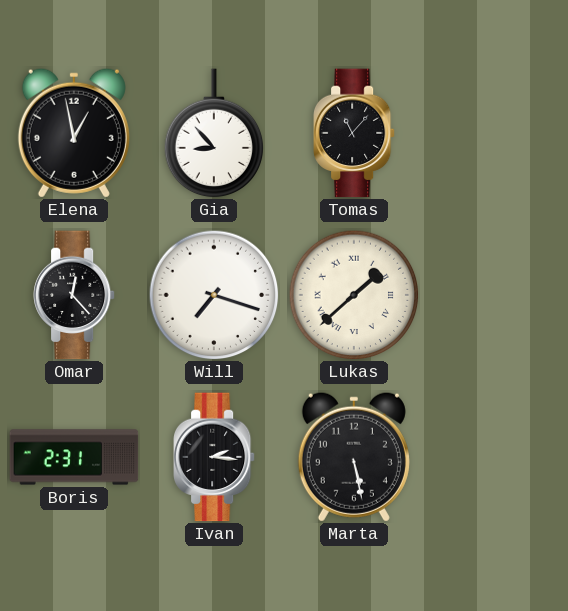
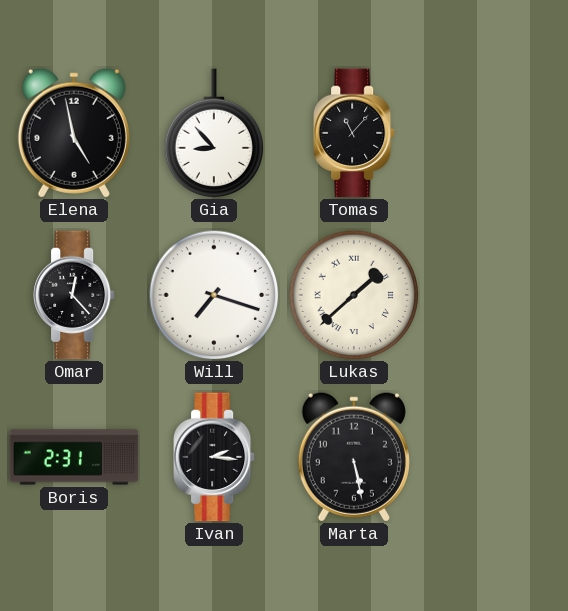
Elena: 12:58 -> 4:58 (74, 133)
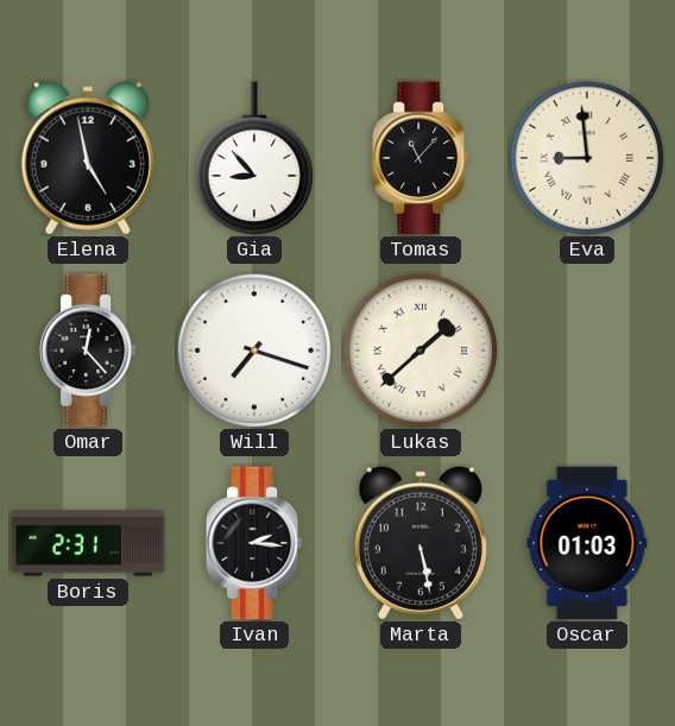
Eva: none -> 8:59 (587, 158)
Oscar: none -> 01:03 (587, 543)
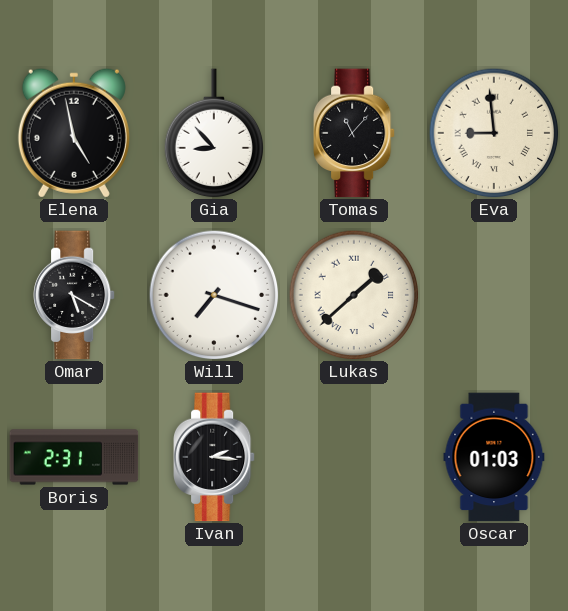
Omar: 12:23 -> 5:20 (74, 295)
Marta: 5:28 -> none (421, 543)
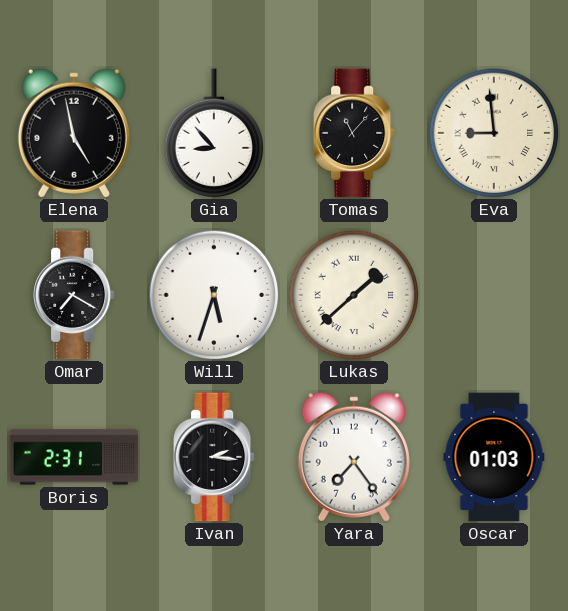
Omar: 5:20 -> 7:20 (74, 295)
Will: 7:18 -> 5:33 (214, 295)
Yara: none -> 7:24 (354, 457)
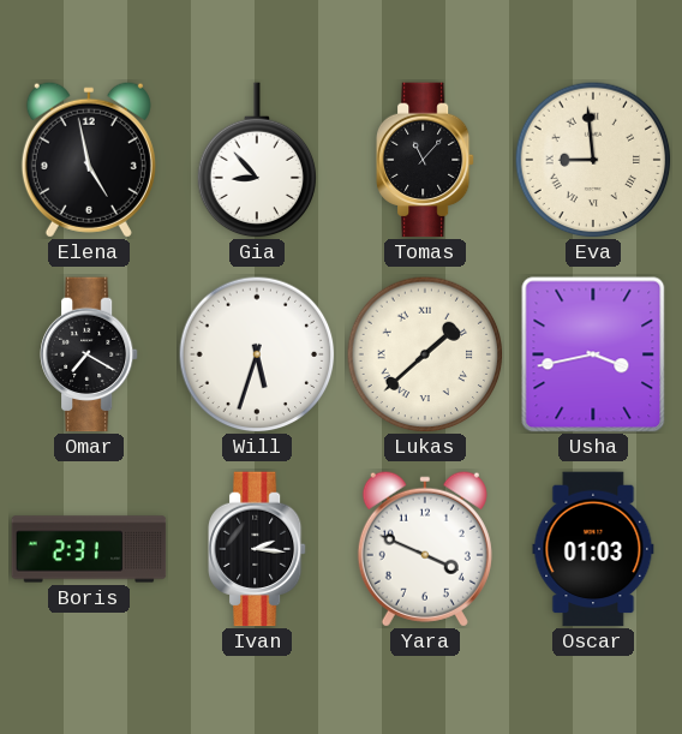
Usha: none -> 3:43 (593, 354)
Yara: 7:24 -> 3:49 (425, 549)
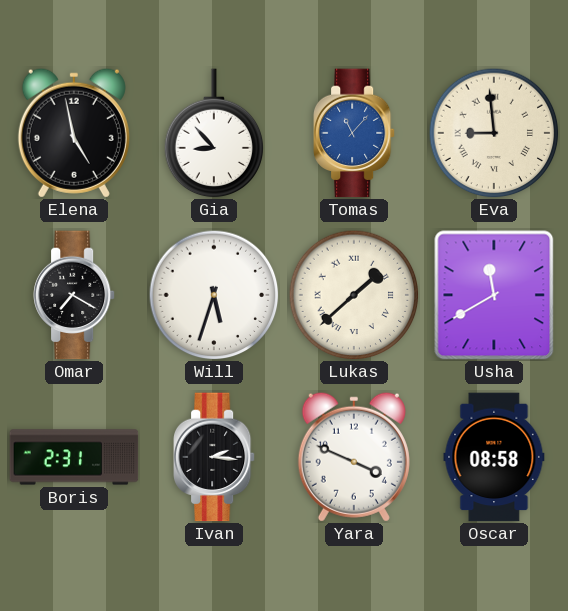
Tomas dial: black -> blue (354, 133)
Usha: 3:43 -> 11:40 (494, 295)
Oscar: 01:03 -> 08:58 (494, 457)
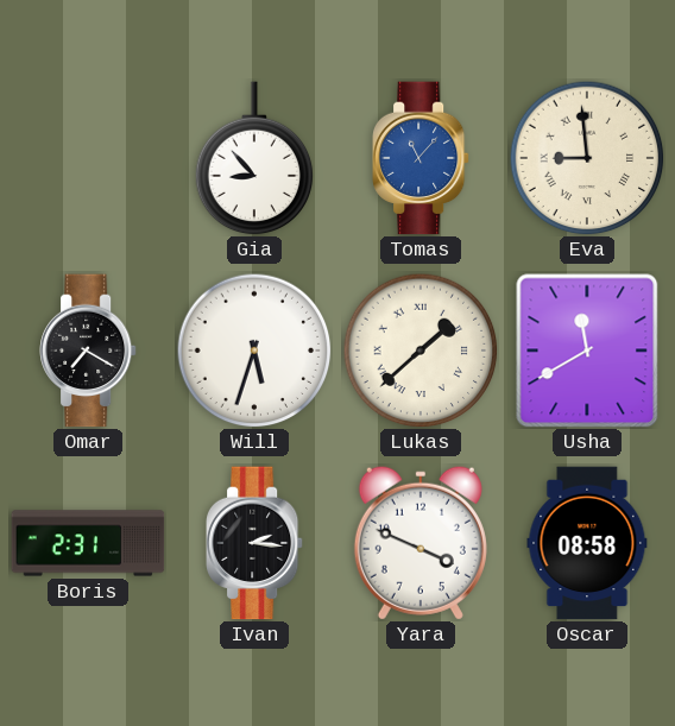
Elena: 4:58 -> none (74, 133)
